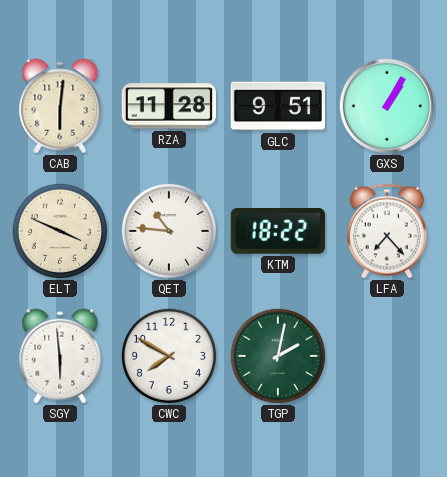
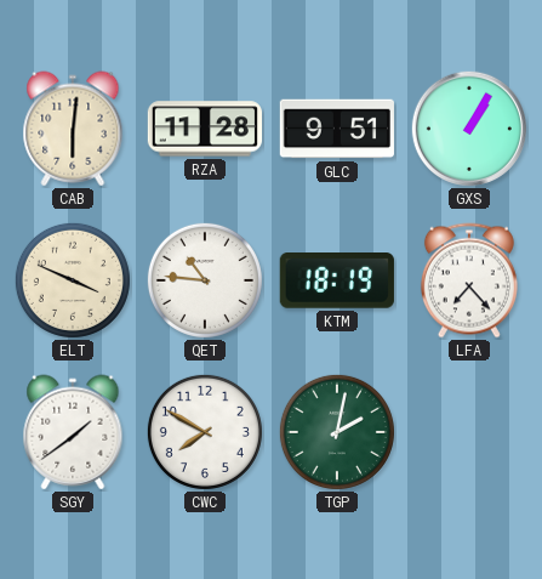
KTM: 18:22 -> 18:19 (337, 282)
SGY: 5:59 -> 1:39 (73, 432)
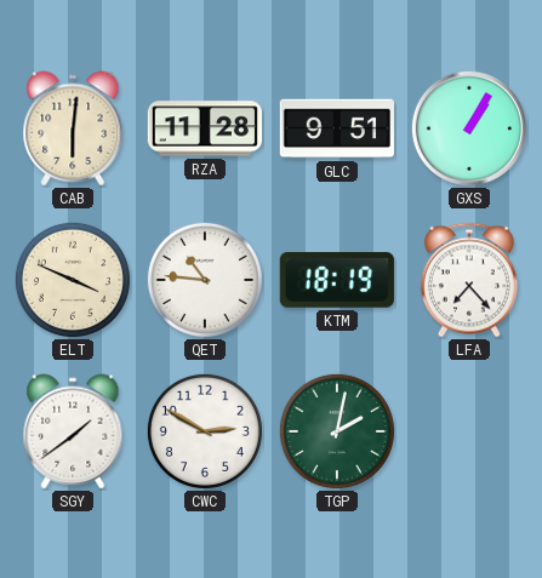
CWC: 7:50 -> 2:50 (205, 431)
